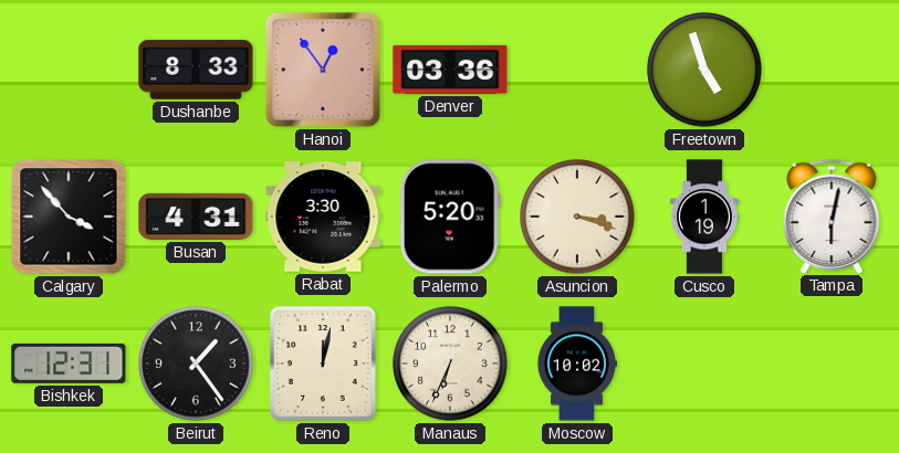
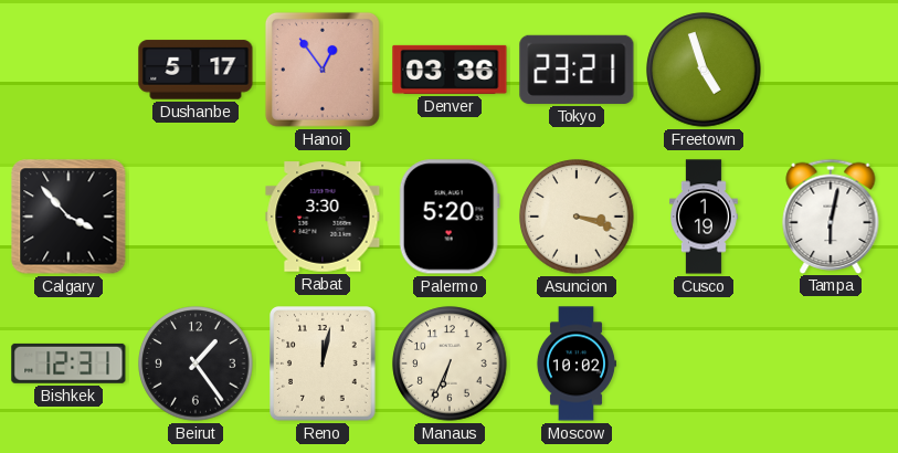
Dushanbe: 8:33 -> 5:17 (196, 70)
Tokyo: none -> 23:21 (577, 70)
Busan: 4:31 -> none (196, 217)
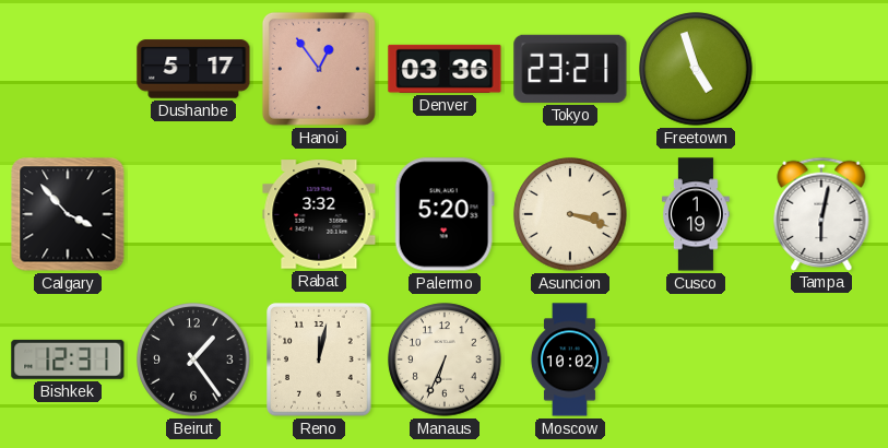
Rabat: 3:30 -> 3:32 (319, 214)
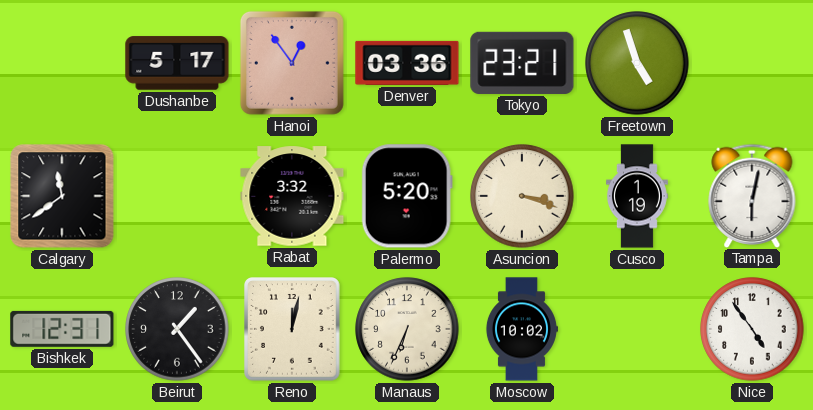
Calgary: 3:53 -> 11:39 (62, 196)
Nice: none -> 4:54 (752, 329)
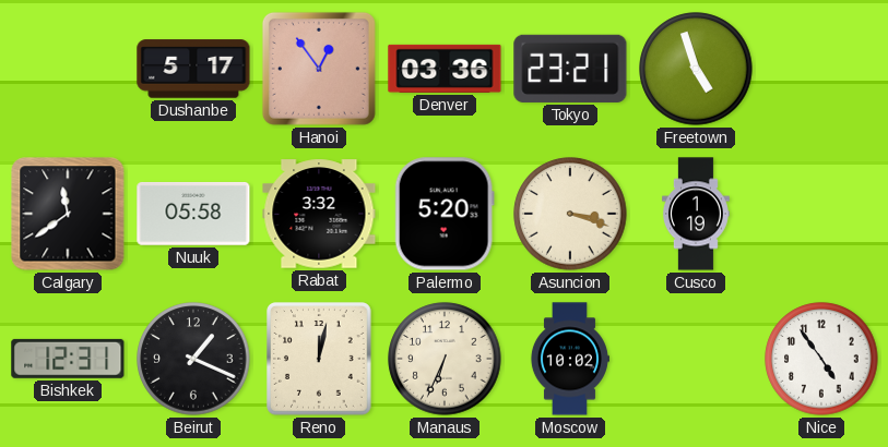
Nuuk: none -> 05:58 (193, 214)
Tampa: 6:02 -> none (752, 195)
Beirut: 1:24 -> 1:19 (193, 359)
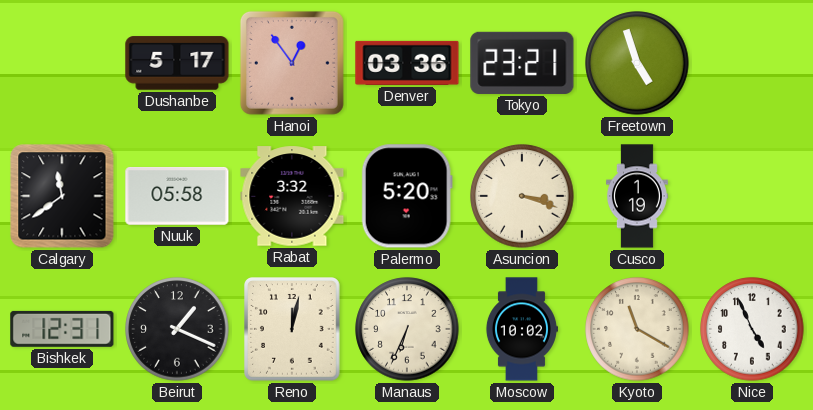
Kyoto: none -> 11:20 (637, 329)
Nice: 4:54 -> 4:56 (752, 329)
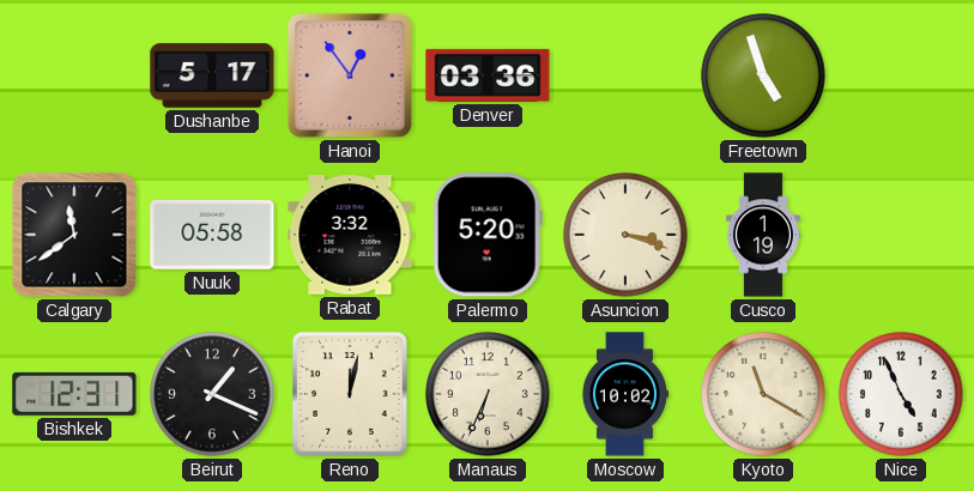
Tokyo: 23:21 -> none (522, 63)
